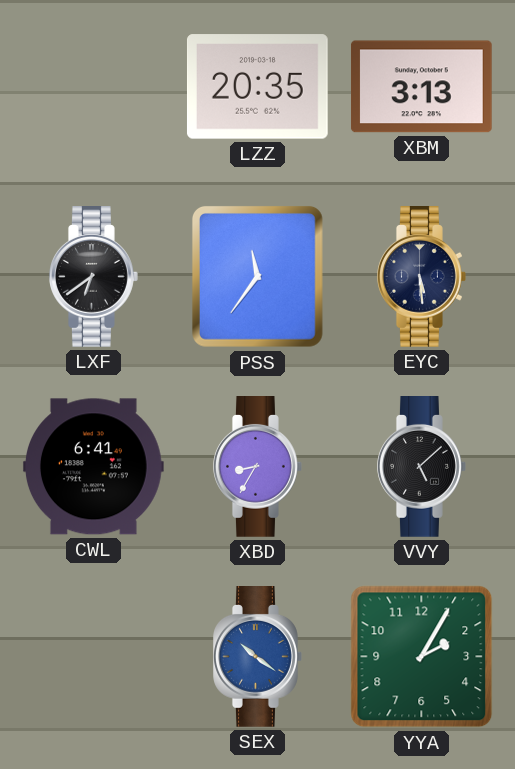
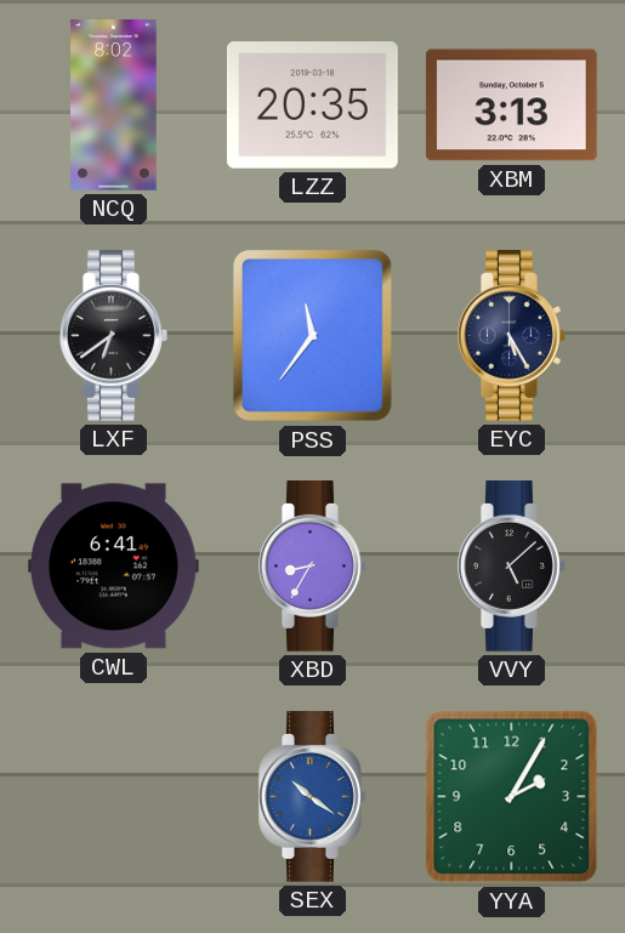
NCQ: none -> 8:02 (114, 106)
EYC: 5:29 -> 5:25 (512, 336)
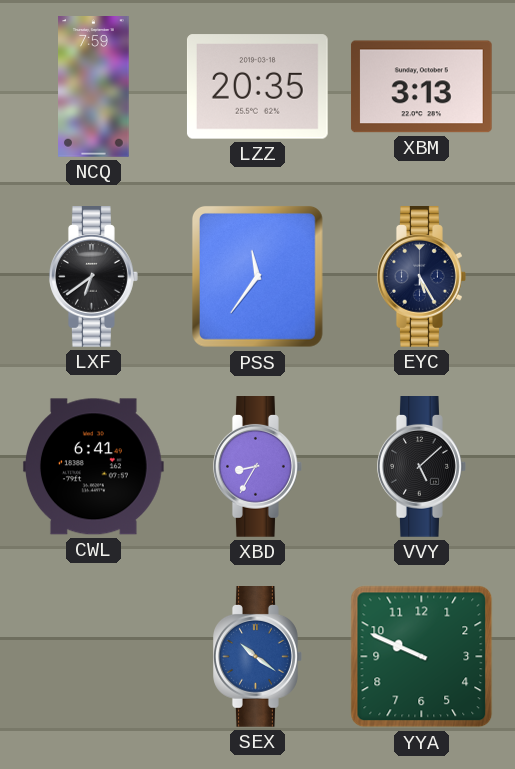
NCQ: 8:02 -> 7:59 (94, 87)
YYA: 2:05 -> 9:49 (422, 657)
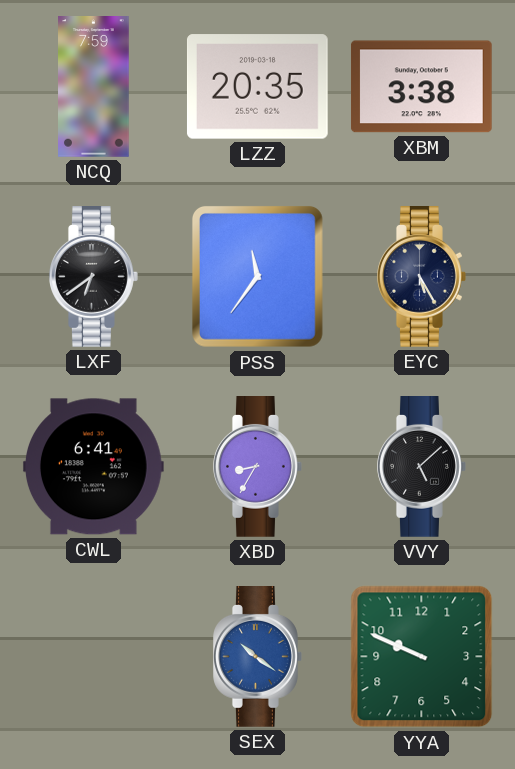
XBM: 3:13 -> 3:38 (421, 87)
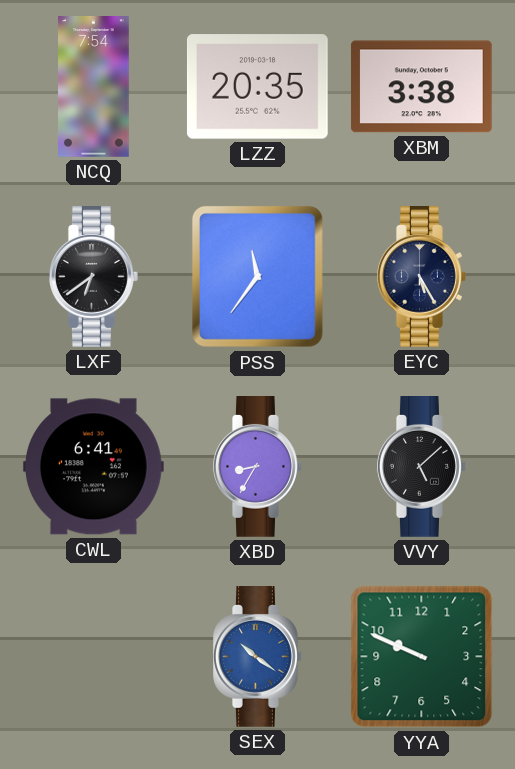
NCQ: 7:59 -> 7:54 (94, 87)
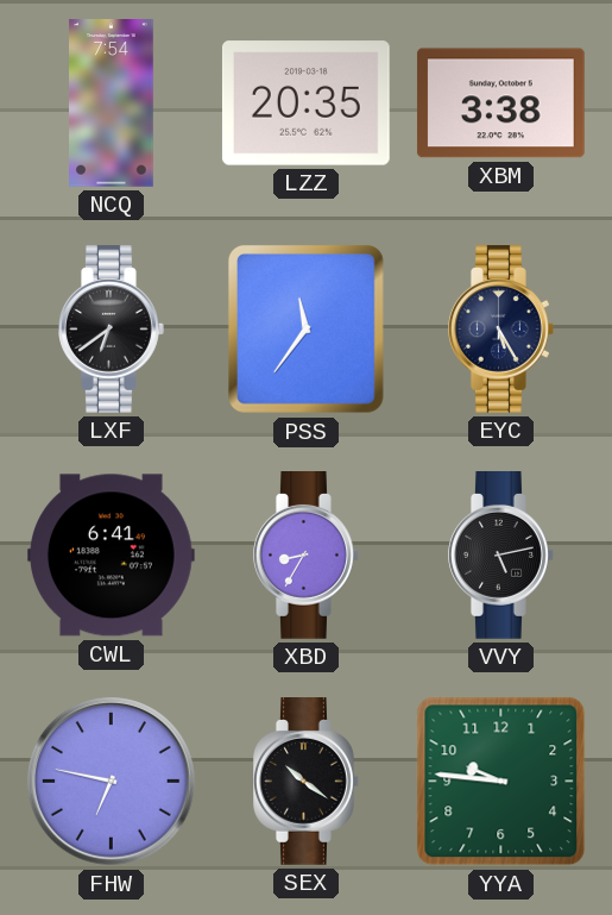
VVY: 5:08 -> 5:13 (501, 556)
FHW: none -> 6:47 (112, 782)
SEX dial: blue -> black (307, 782)
YYA: 9:49 -> 9:46 (501, 782)
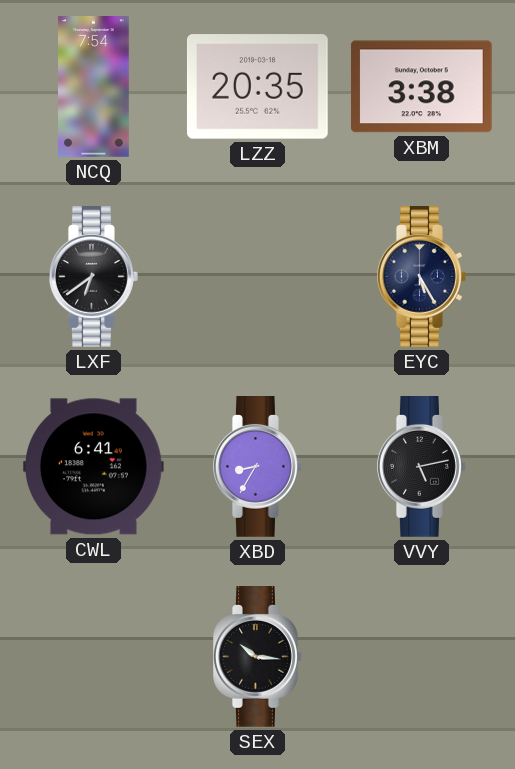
PSS: 11:36 -> none (305, 330)
FHW: 6:47 -> none (112, 782)
SEX: 10:21 -> 10:16 (258, 657)
YYA: 9:46 -> none (501, 782)
